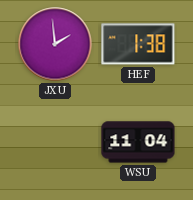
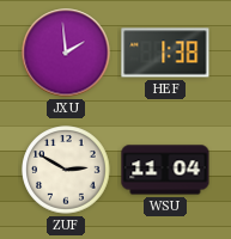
ZUF: none -> 2:50 (66, 170)
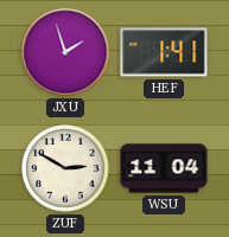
JXU: 1:59 -> 1:57 (65, 52)
HEF: 1:38 -> 1:41 (164, 52)
